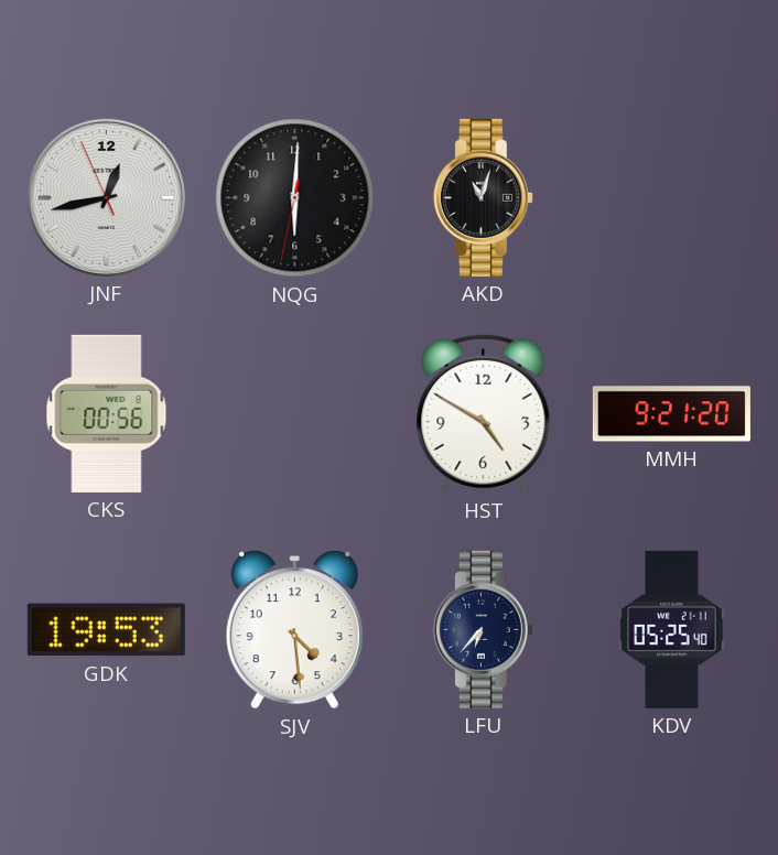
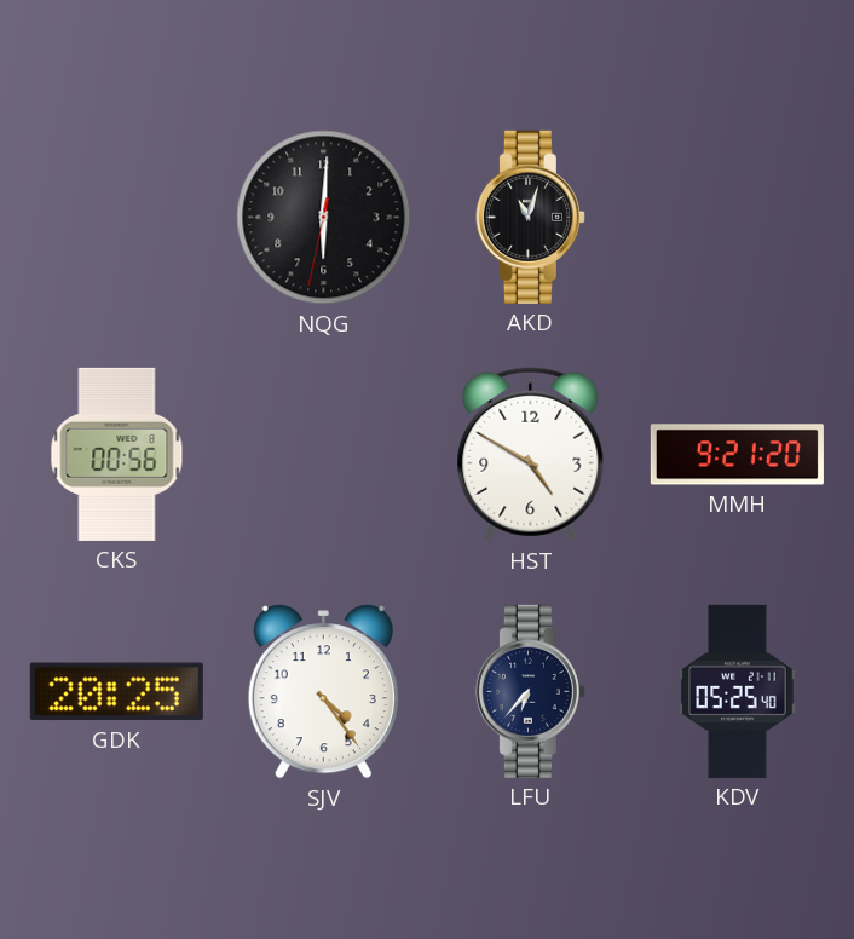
JNF: 12:42 -> none (106, 197)
GDK: 19:53 -> 20:25 (116, 692)
SJV: 4:29 -> 4:24 (323, 692)
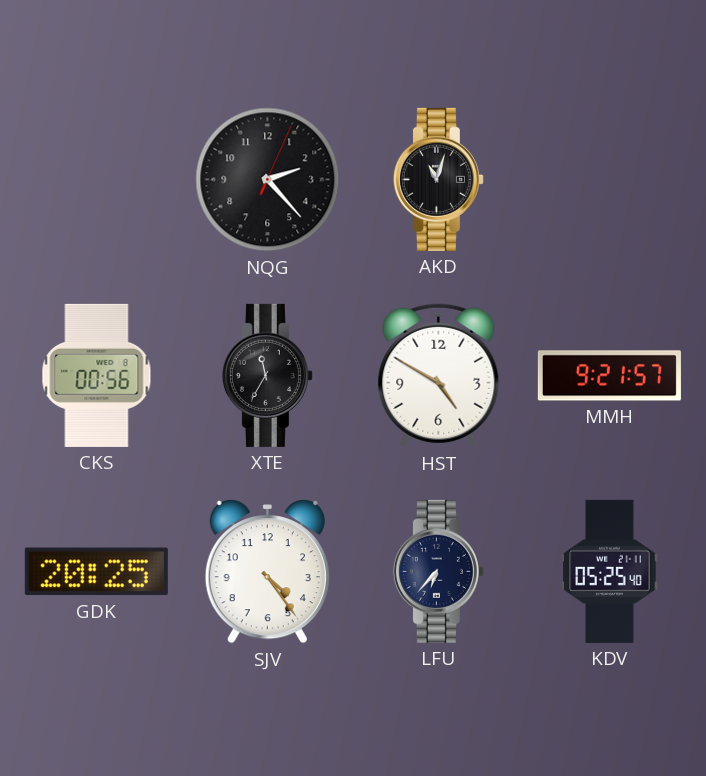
NQG: 6:00 -> 2:23 (268, 180)
XTE: none -> 11:35 (267, 375)
MMH: 9:21:20 -> 9:21:57 (609, 376)
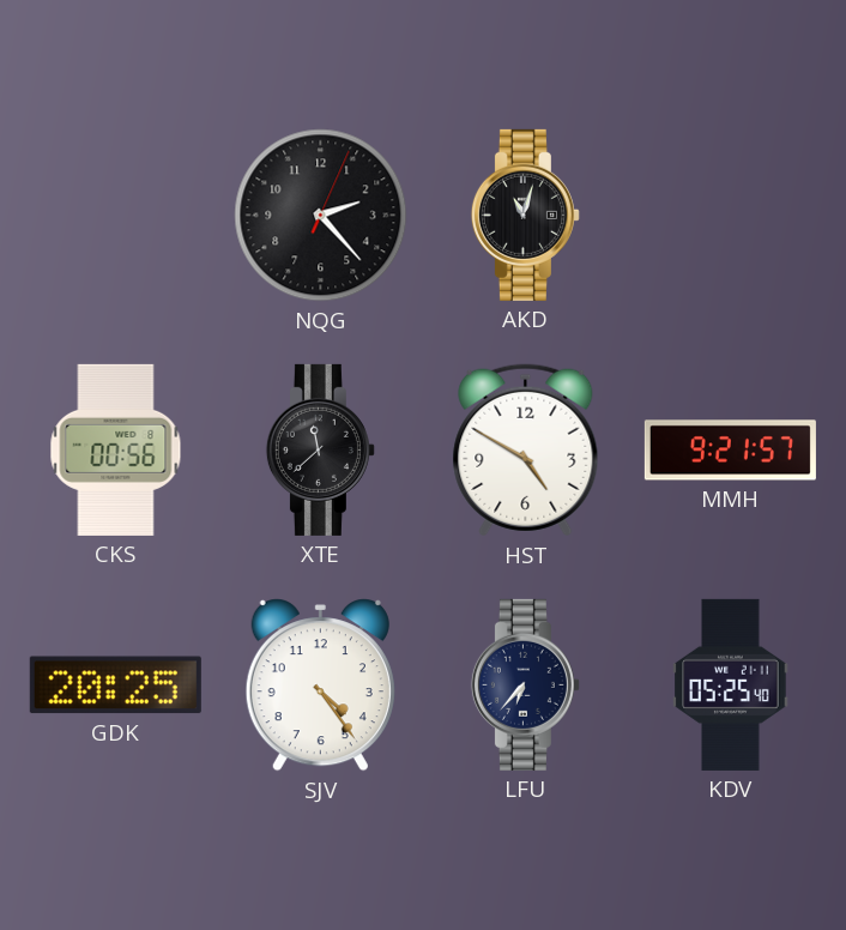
XTE: 11:35 -> 11:38 (320, 449)
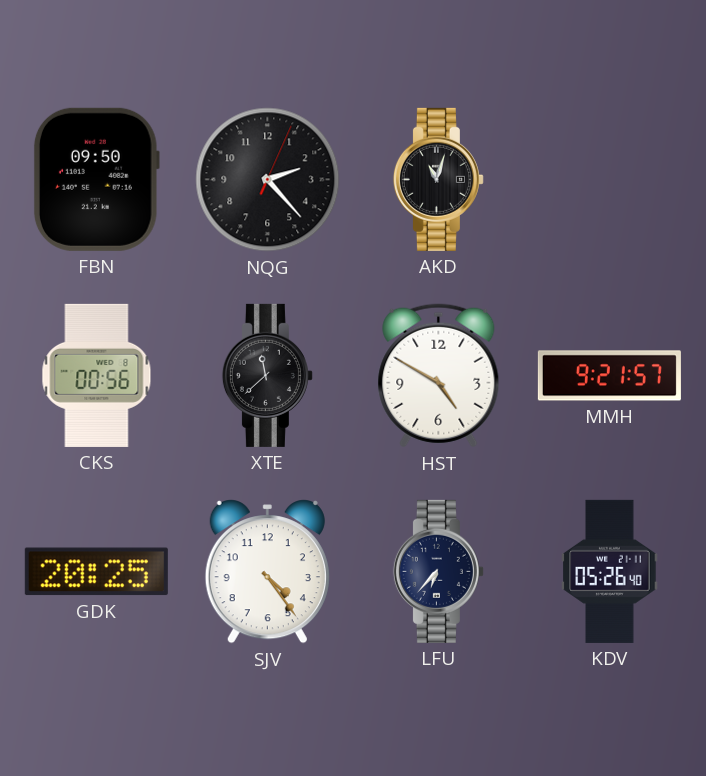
FBN: none -> 09:50 (96, 179)
KDV: 05:25 -> 05:26 (610, 571)
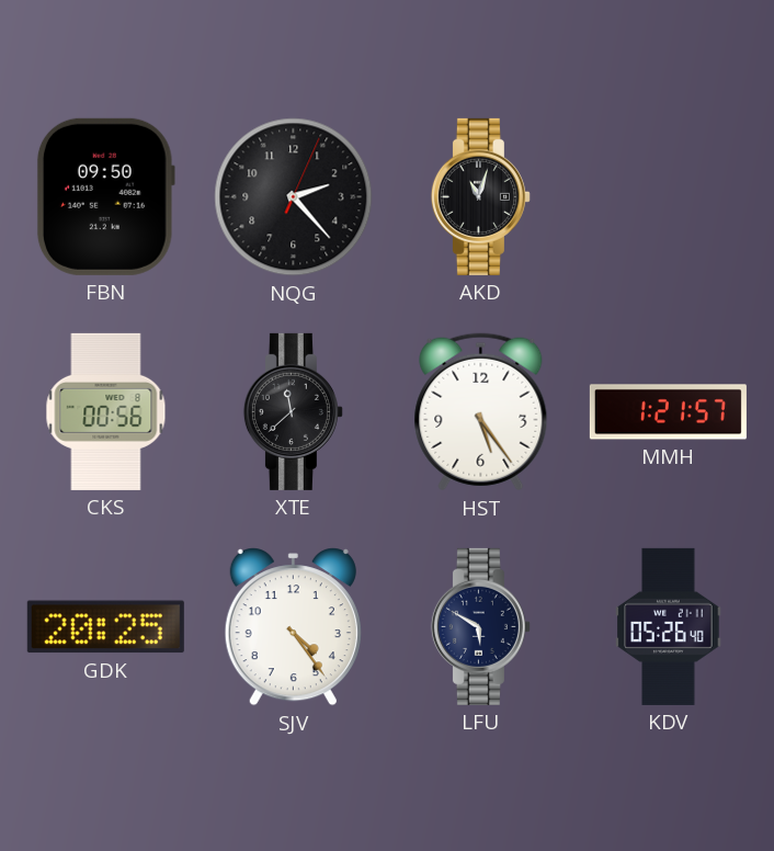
HST: 4:50 -> 5:24 (481, 412)
MMH: 9:21 -> 1:21 (668, 412)
LFU: 6:37 -> 5:50 (480, 626)
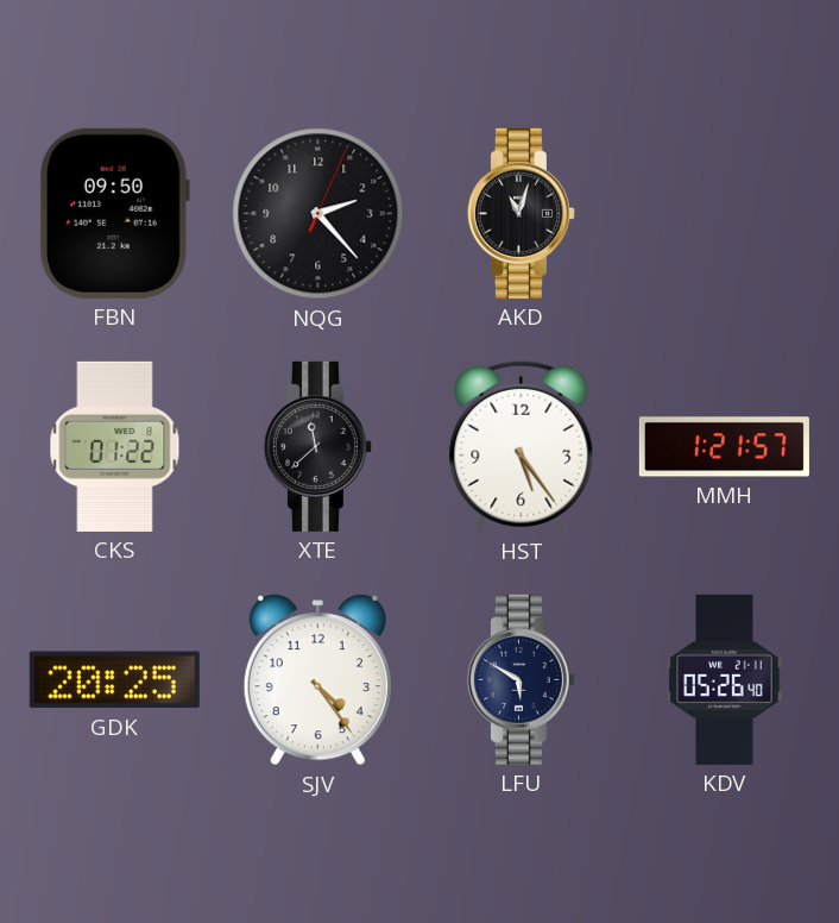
CKS: 00:56 -> 01:22 (115, 446)
